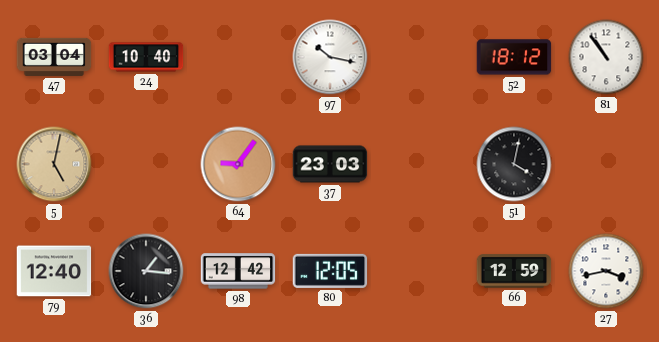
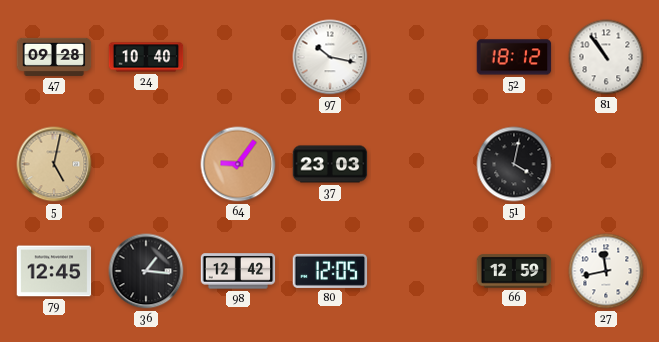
47: 03:04 -> 09:28 (54, 57)
79: 12:40 -> 12:45 (54, 271)
27: 3:43 -> 11:43 (606, 271)
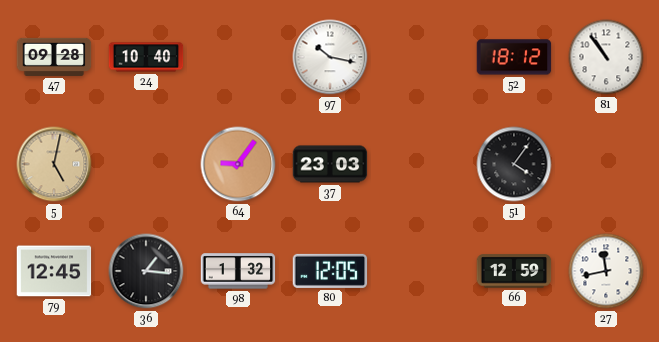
51: 4:02 -> 4:06 (514, 164)
98: 12:42 -> 1:32 (238, 271)
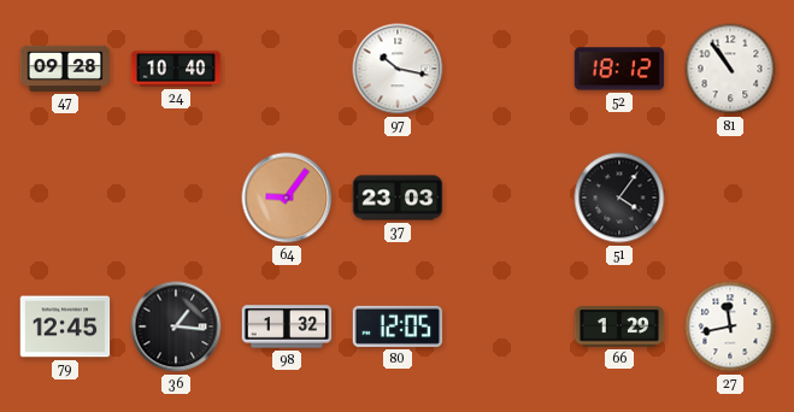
5: 5:02 -> none (54, 164)
66: 12:59 -> 1:29 (619, 326)
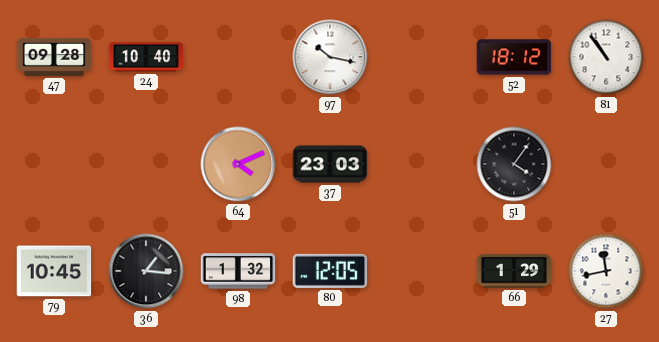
64: 9:06 -> 4:11 (238, 164)
79: 12:45 -> 10:45 (54, 271)
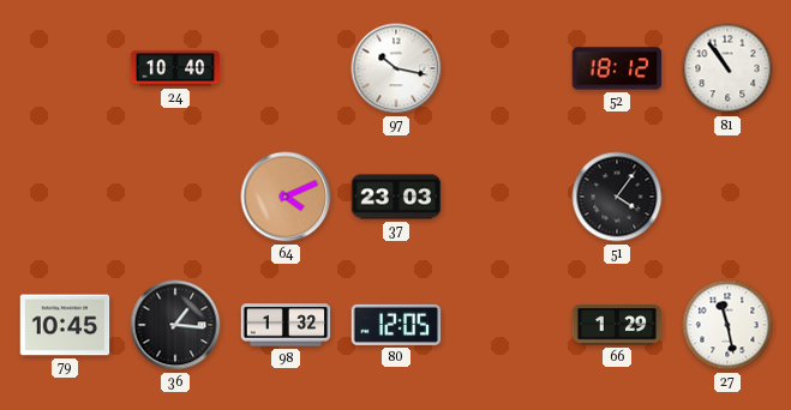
47: 09:28 -> none (54, 57)
27: 11:43 -> 11:28 (727, 325)
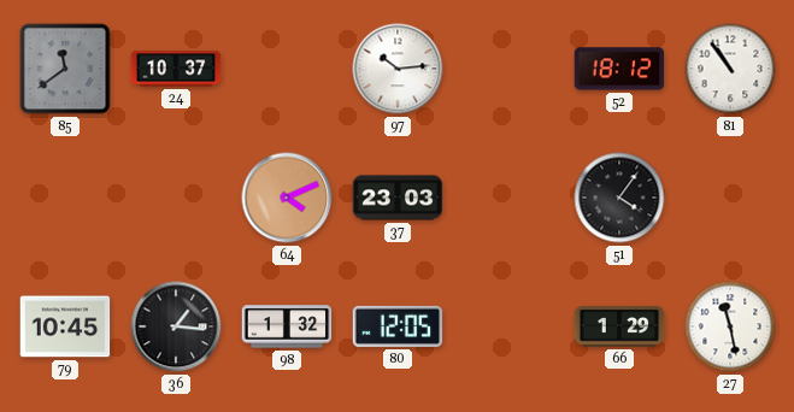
85: none -> 11:39 (65, 69)
24: 10:40 -> 10:37 (176, 69)
97: 10:17 -> 10:14 (398, 69)
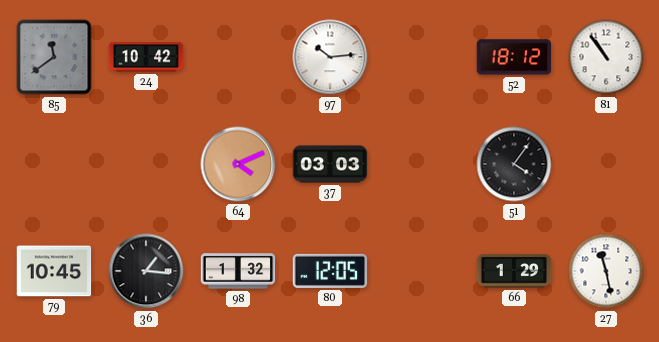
24: 10:37 -> 10:42 (146, 57)
37: 23:03 -> 03:03 (330, 164)
